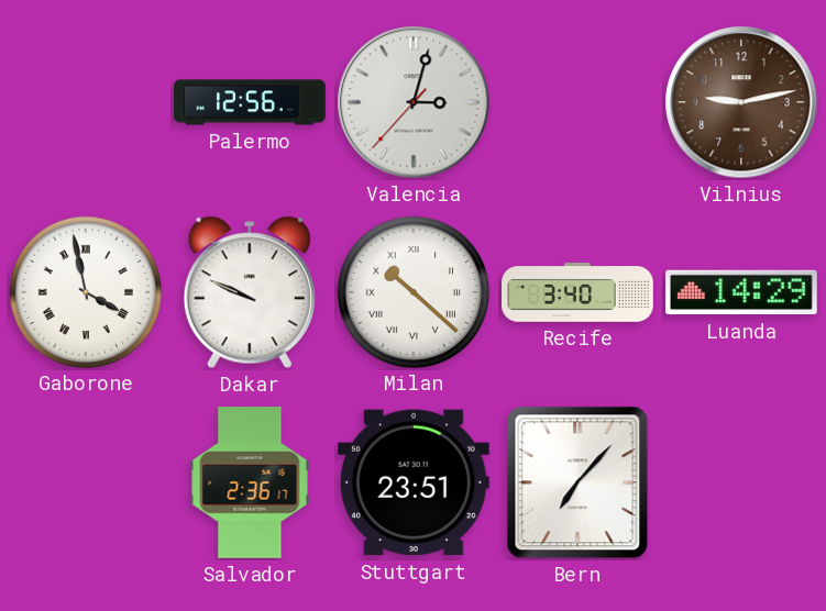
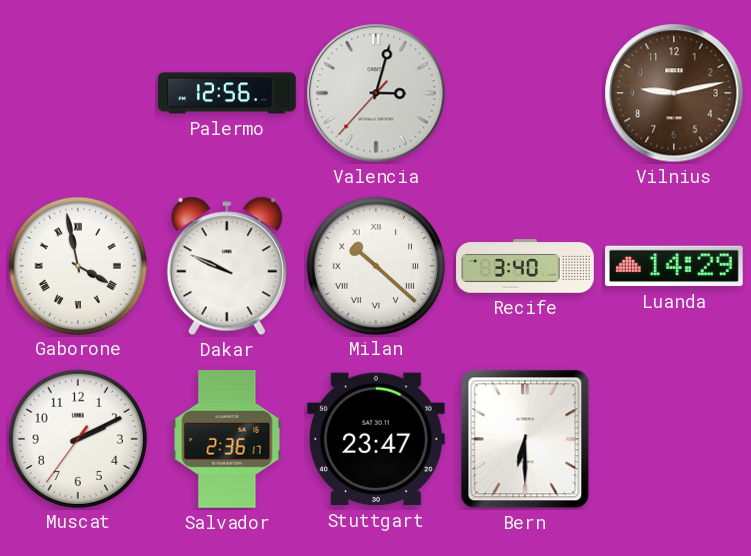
Muscat: none -> 2:10 (77, 438)
Stuttgart: 23:51 -> 23:47 (376, 439)
Bern: 7:07 -> 6:30 (525, 439)
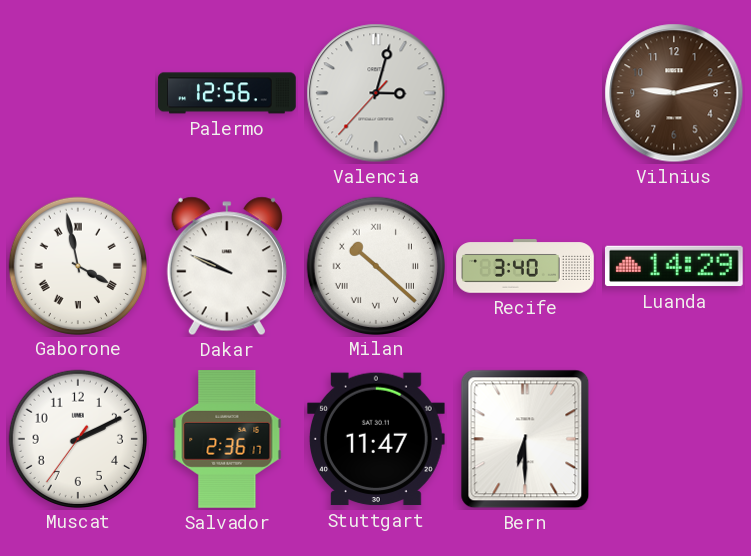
Stuttgart: 23:47 -> 11:47 (376, 439)
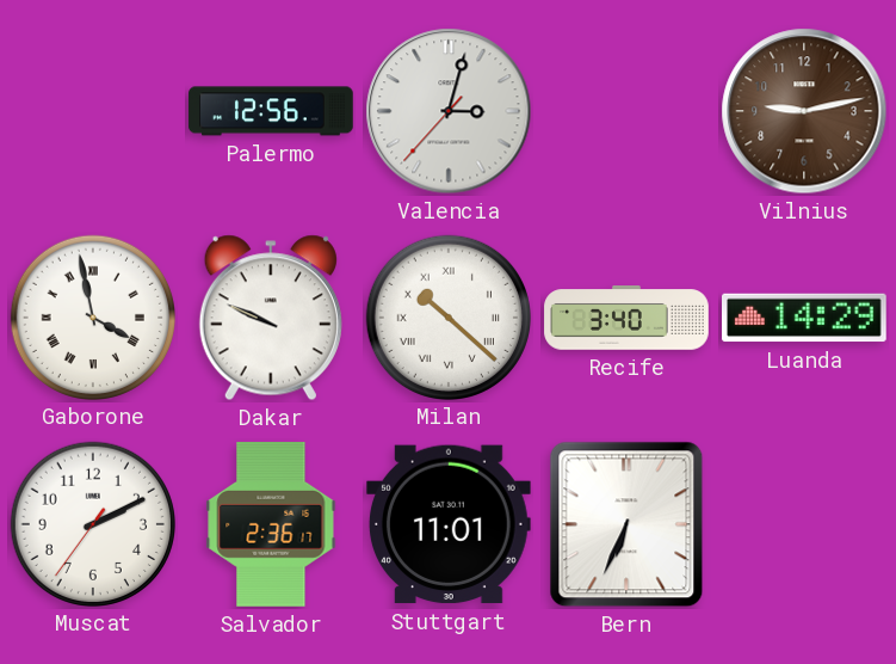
Stuttgart: 11:47 -> 11:01 (449, 524)
Bern: 6:30 -> 6:34 (626, 524)
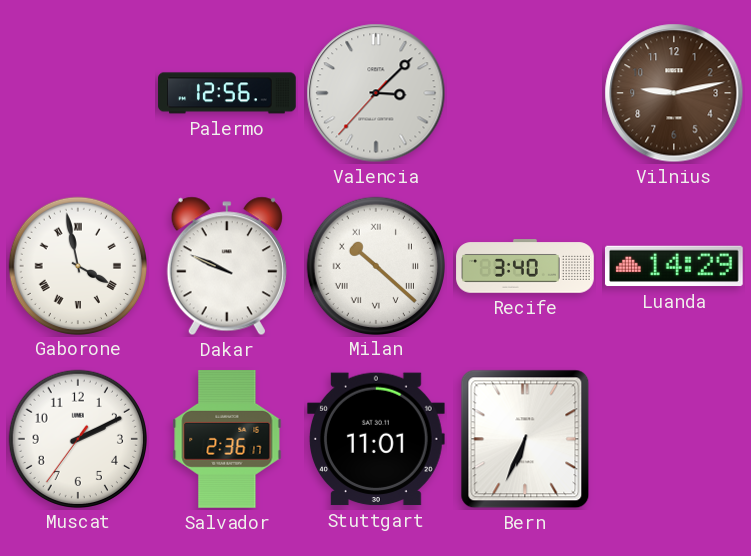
Valencia: 3:02 -> 3:07 (376, 93)
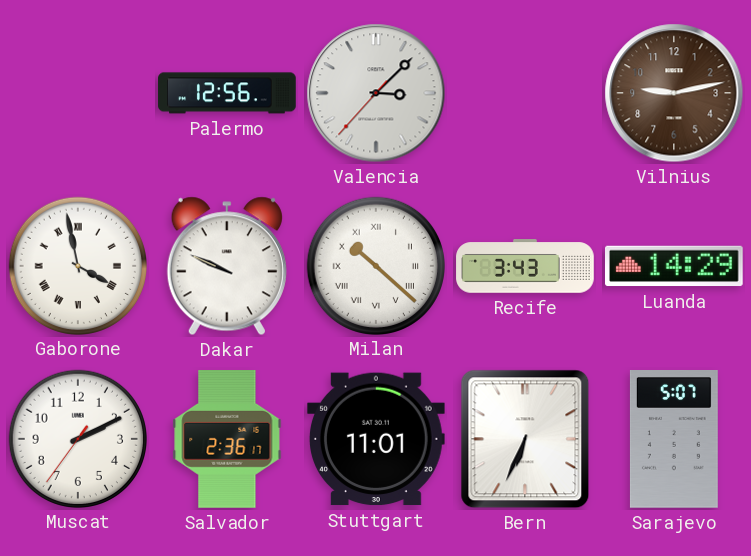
Recife: 3:40 -> 3:43 (525, 266)
Sarajevo: none -> 5:07 (674, 440)
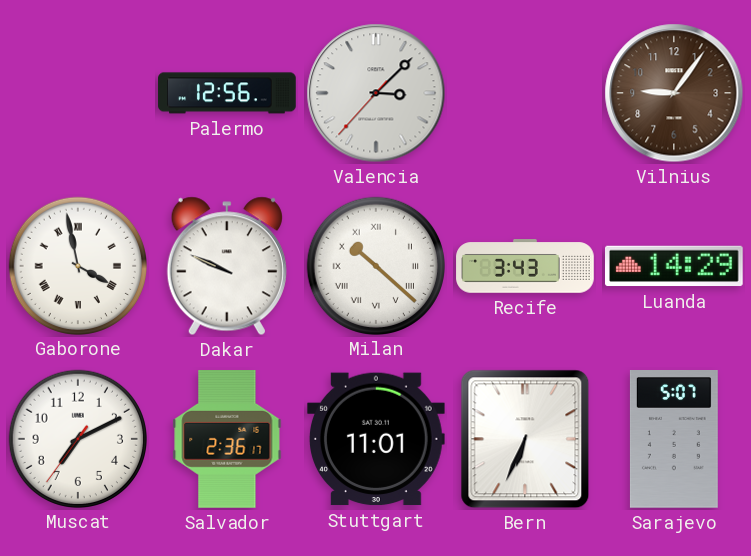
Vilnius: 9:13 -> 9:06 (674, 93)
Muscat: 2:10 -> 7:10 (77, 438)
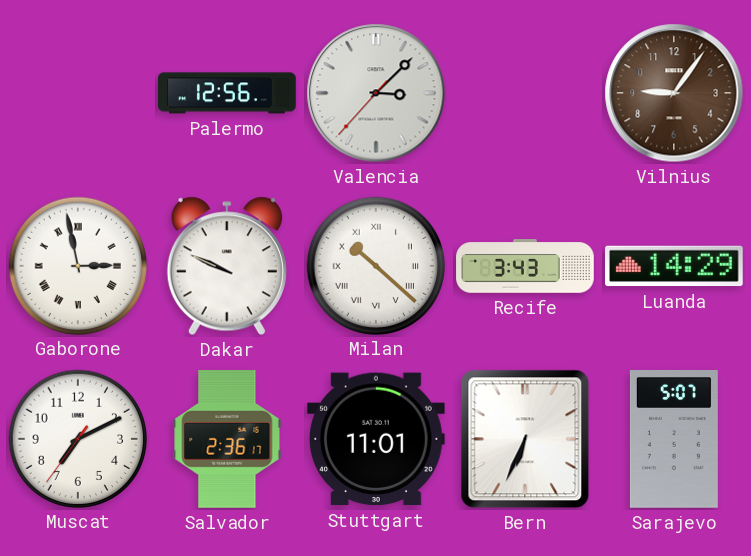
Gaborone: 3:58 -> 2:58 (77, 265)
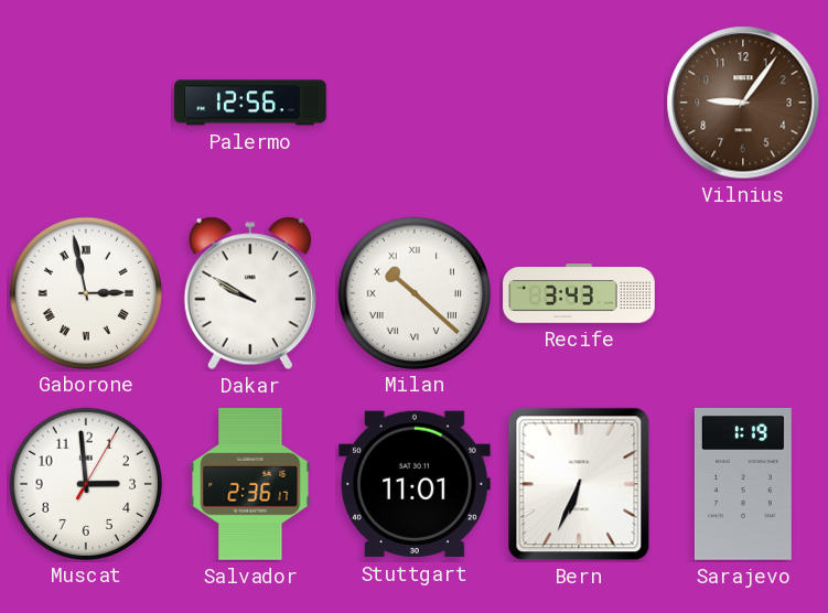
Valencia: 3:07 -> none (376, 93)
Dakar: 9:49 -> 9:50 (250, 293)
Luanda: 14:29 -> none (675, 266)
Muscat: 7:10 -> 2:59 (85, 483)
Sarajevo: 5:07 -> 1:19 (743, 485)
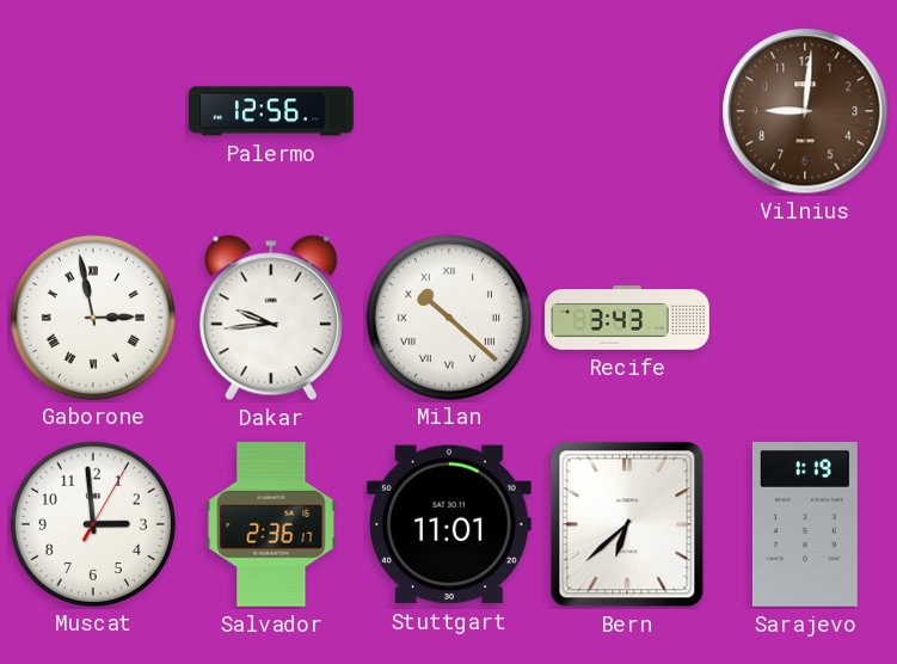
Vilnius: 9:06 -> 9:01 (805, 111)
Dakar: 9:50 -> 9:44 (271, 318)
Bern: 6:34 -> 6:38 (627, 524)
